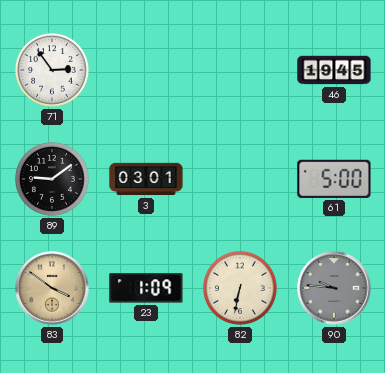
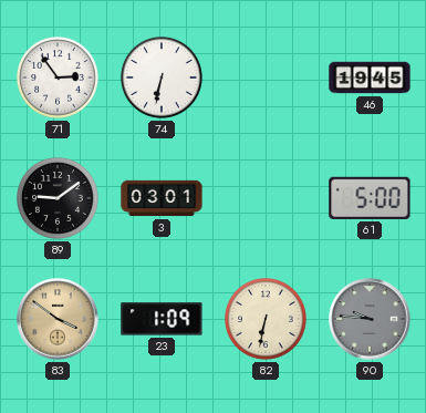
74: none -> 6:32 (162, 78)
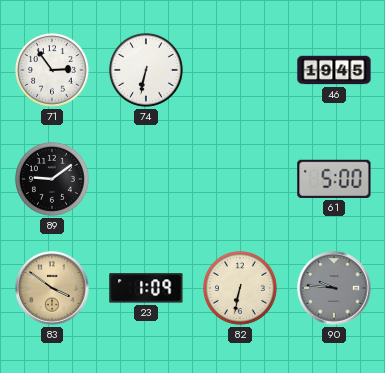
3: 03:01 -> none (162, 198)
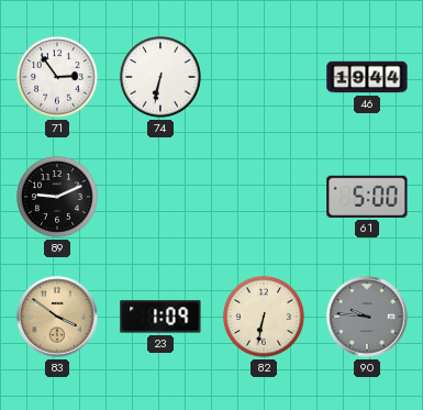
46: 19:45 -> 19:44 (367, 77)
89: 9:09 -> 9:11 (57, 197)
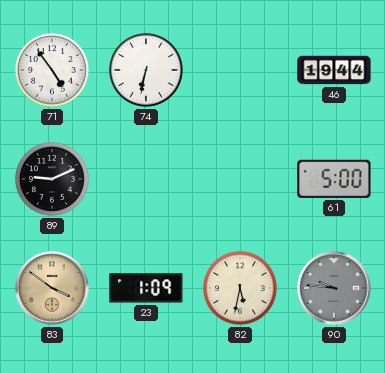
71: 2:54 -> 4:54 (52, 70)
82: 6:32 -> 5:32 (240, 288)
